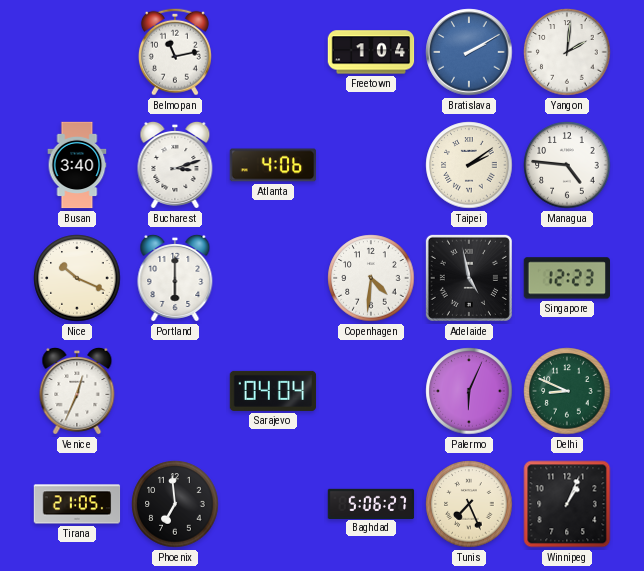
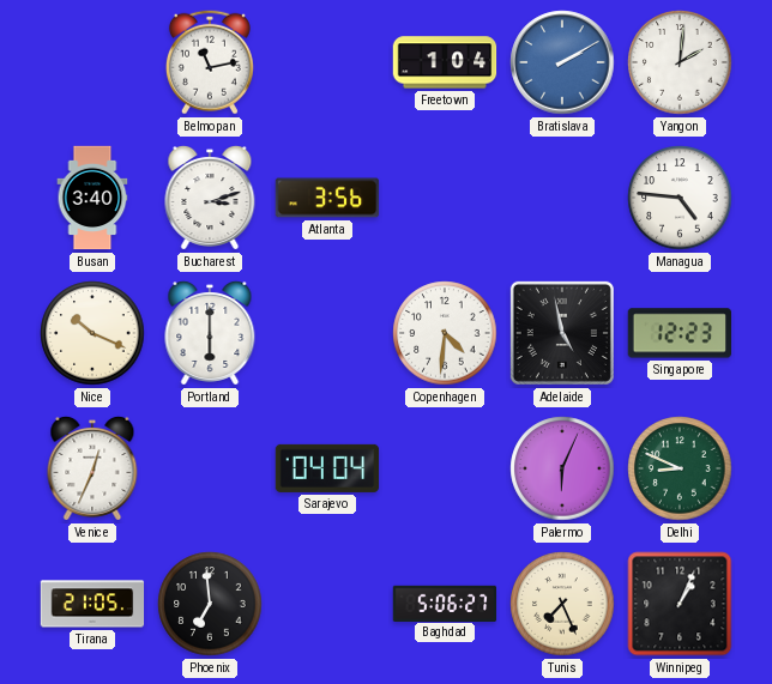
Atlanta: 4:06 -> 3:56 (327, 198)
Taipei: 2:09 -> none (469, 165)
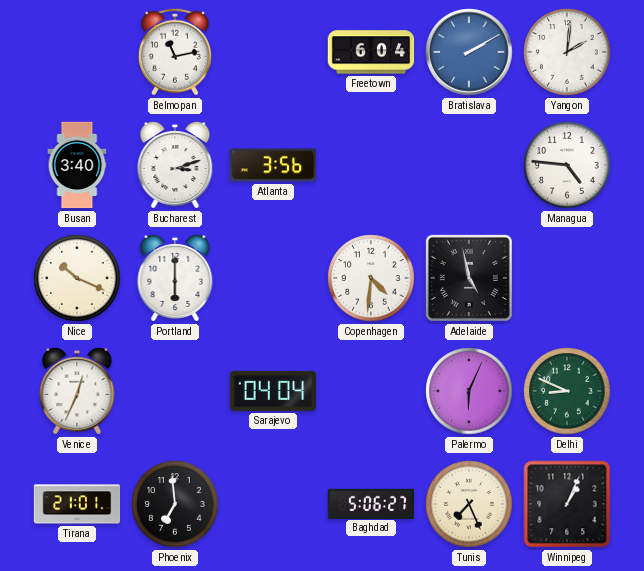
Freetown: 1:04 -> 6:04 (371, 52)
Singapore: 12:23 -> none (678, 333)
Tirana: 21:05 -> 21:01 (77, 504)
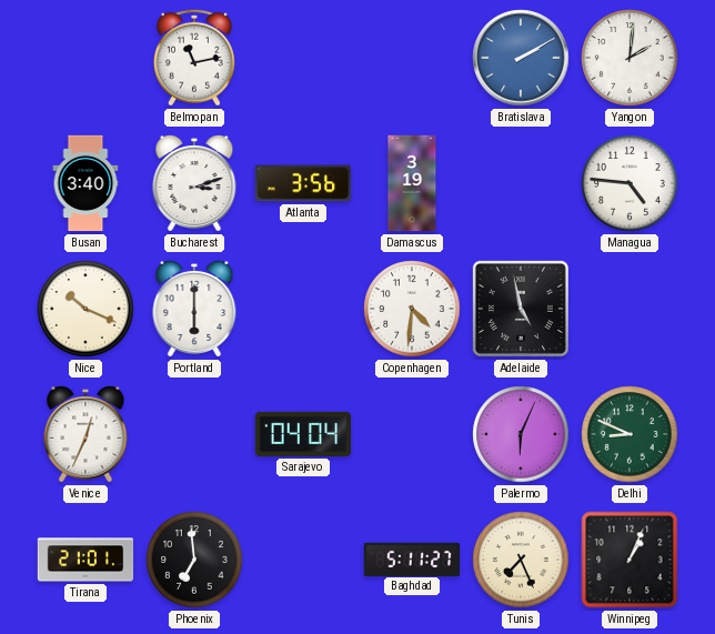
Freetown: 6:04 -> none (371, 52)
Damascus: none -> 3:19 (412, 183)
Baghdad: 5:06 -> 5:11 (412, 558)
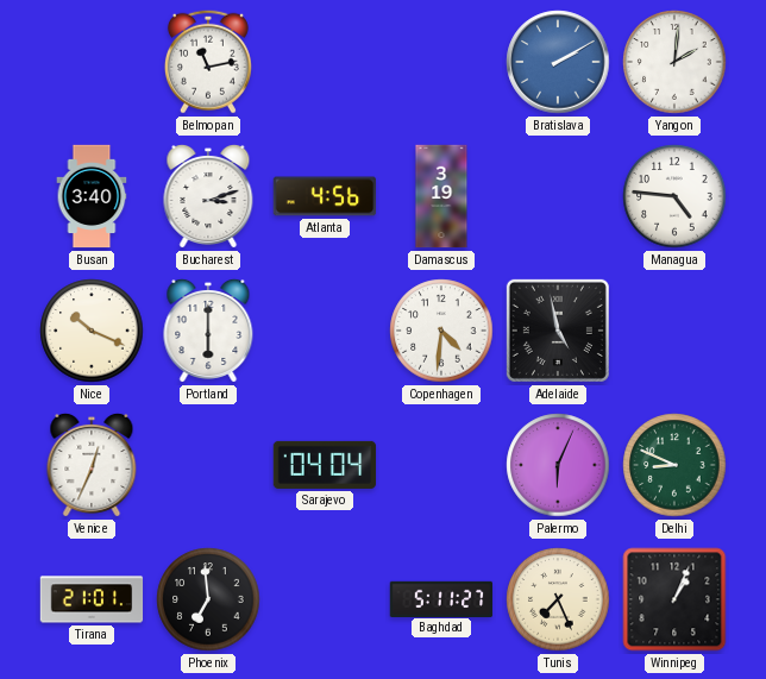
Atlanta: 3:56 -> 4:56 (325, 196)
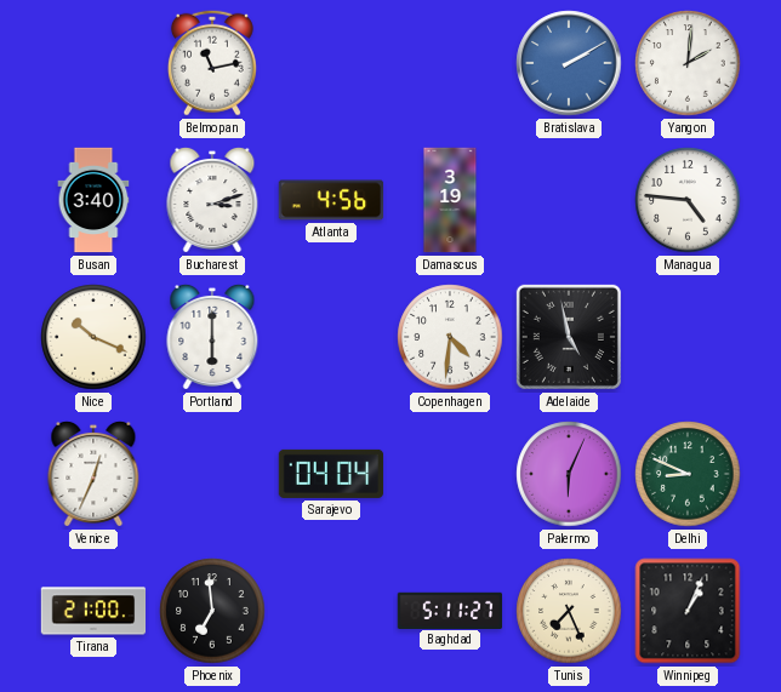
Tirana: 21:01 -> 21:00 (93, 611)
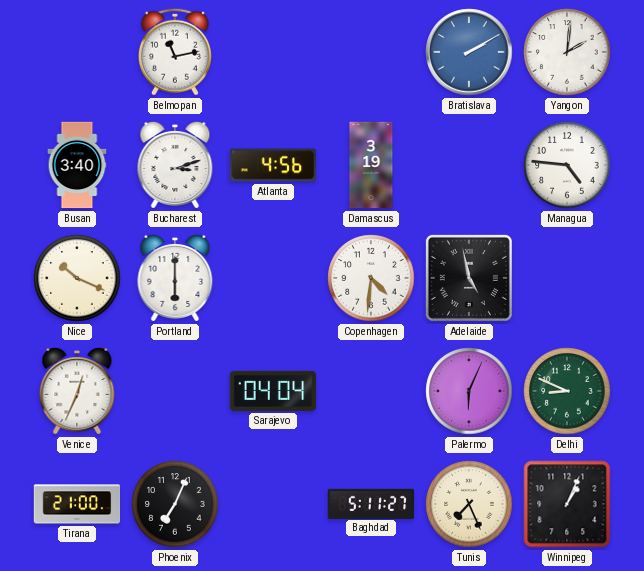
Phoenix: 6:59 -> 7:04 (175, 504)
